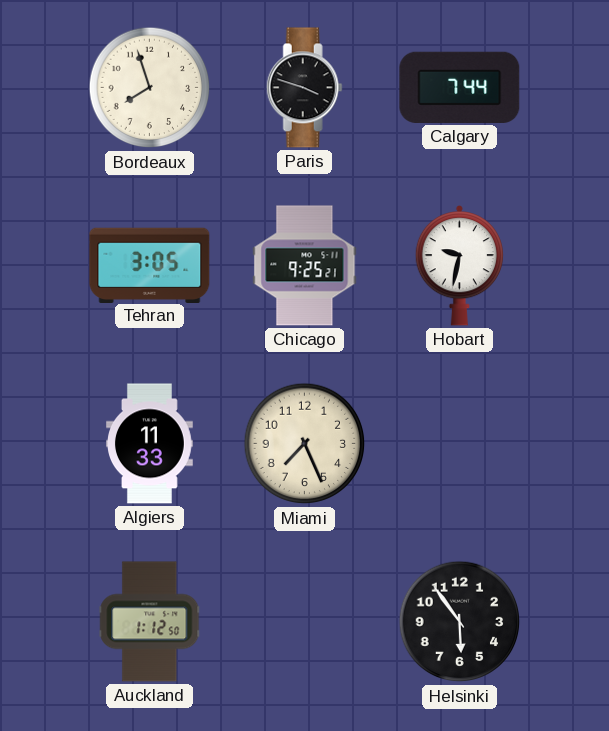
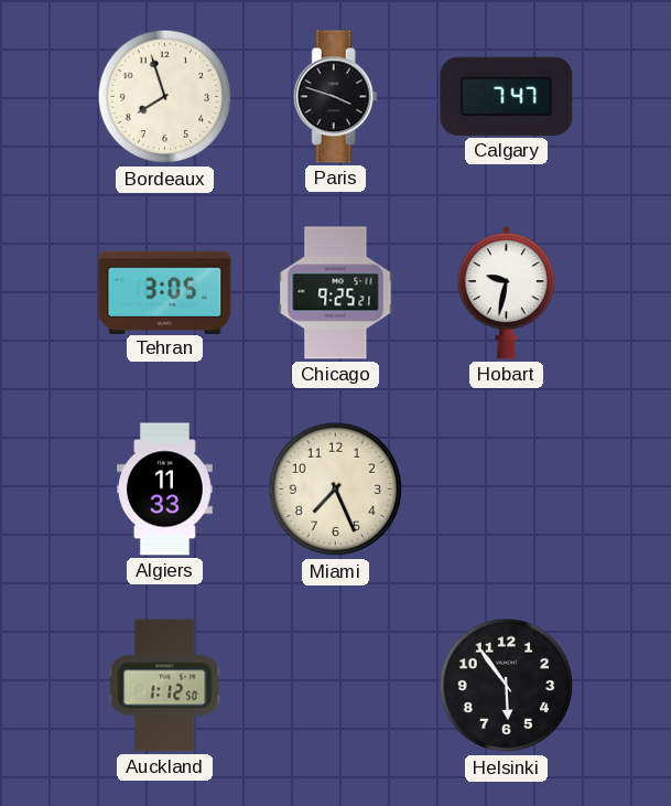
Calgary: 7:44 -> 7:47 (507, 96)
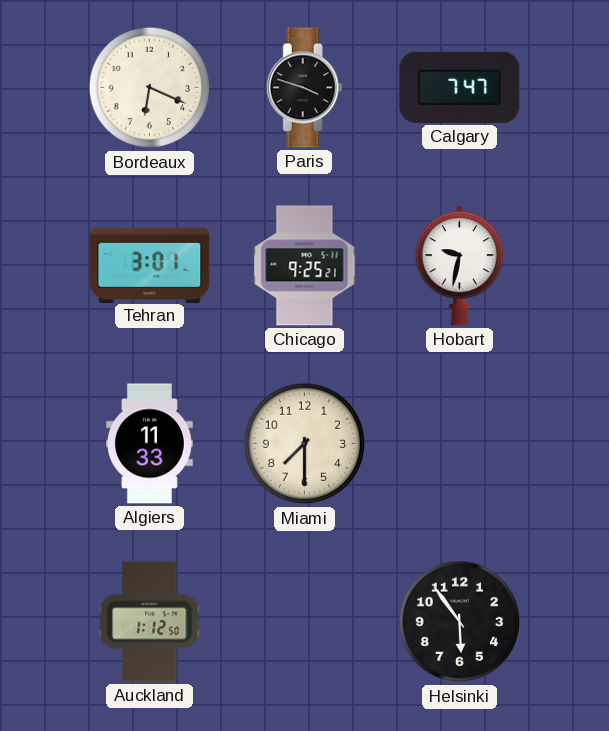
Bordeaux: 7:57 -> 6:19 (150, 88)
Tehran: 3:05 -> 3:01 (150, 265)
Miami: 7:26 -> 7:30 (305, 444)
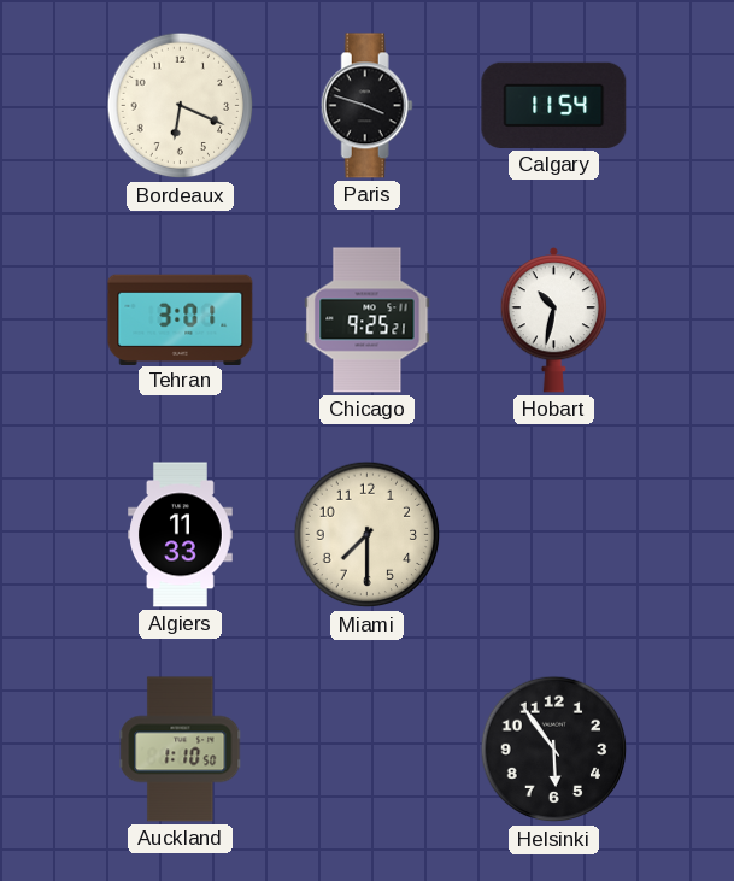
Calgary: 7:47 -> 11:54 (554, 105)
Hobart: 9:32 -> 10:32 (553, 321)
Auckland: 1:12 -> 1:10 (181, 750)
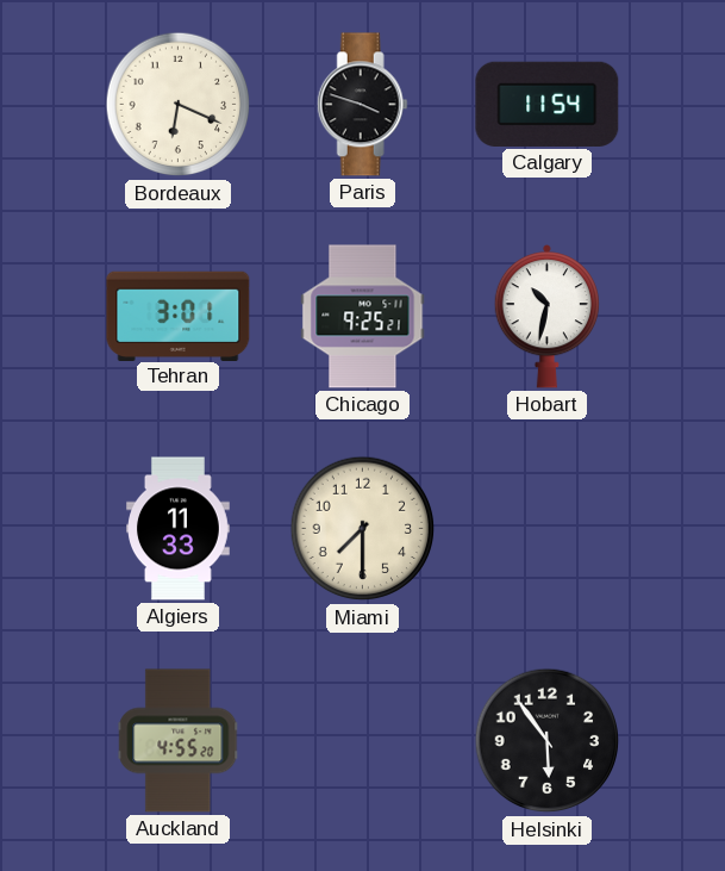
Auckland: 1:10 -> 4:55 (179, 741)
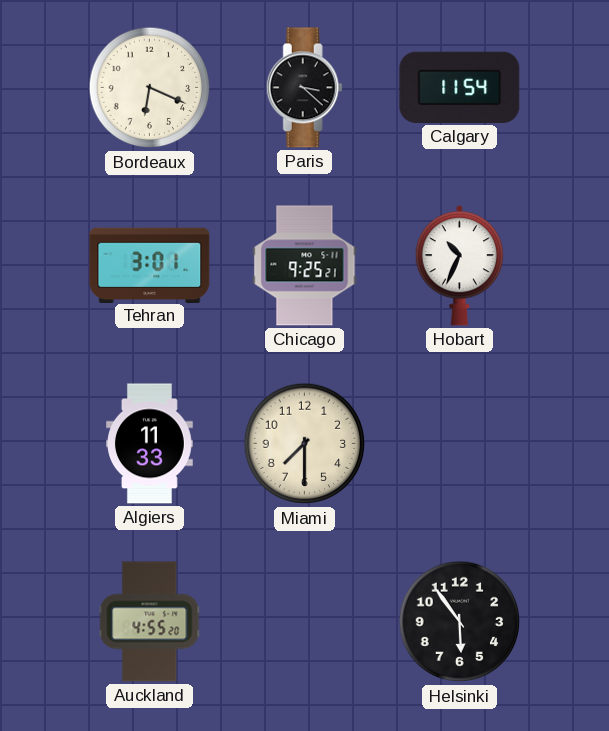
Paris: 3:48 -> 3:22 (304, 88)
Hobart: 10:32 -> 10:34 (459, 266)
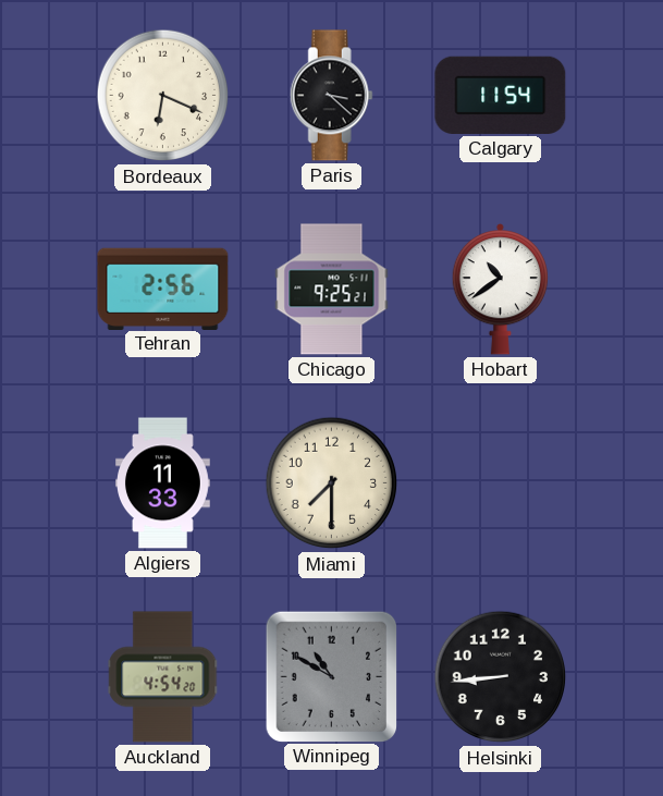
Tehran: 3:01 -> 2:56 (163, 289)
Hobart: 10:34 -> 10:39 (500, 290)
Auckland: 4:55 -> 4:54 (163, 677)
Winnipeg: none -> 10:50 (331, 676)
Helsinki: 5:54 -> 8:44 (501, 677)
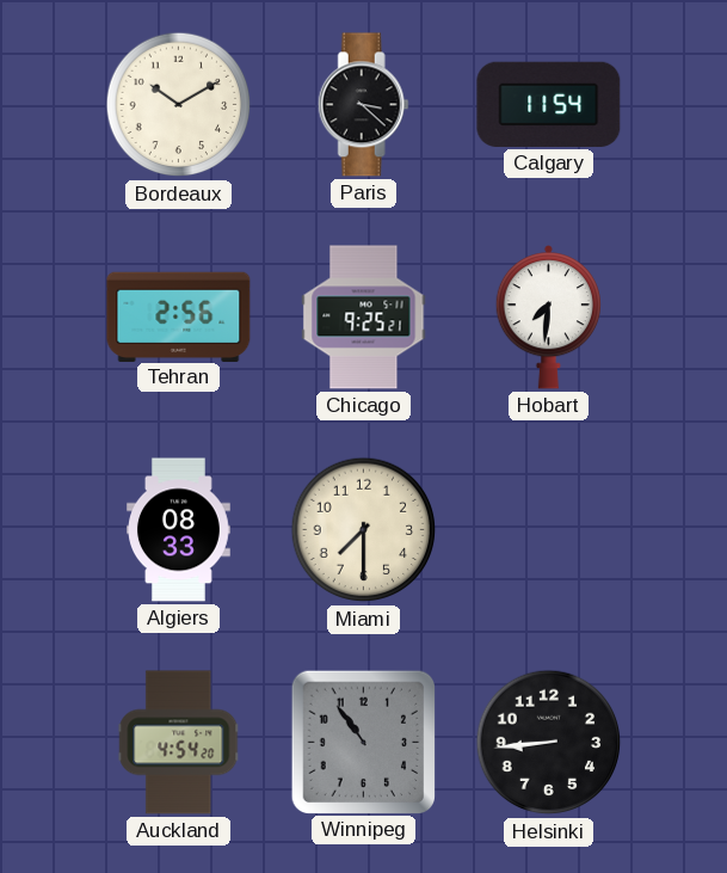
Bordeaux: 6:19 -> 10:10 (179, 105)
Hobart: 10:39 -> 7:31 (548, 318)
Algiers: 11:33 -> 08:33 (179, 530)
Winnipeg: 10:50 -> 10:54 (363, 742)
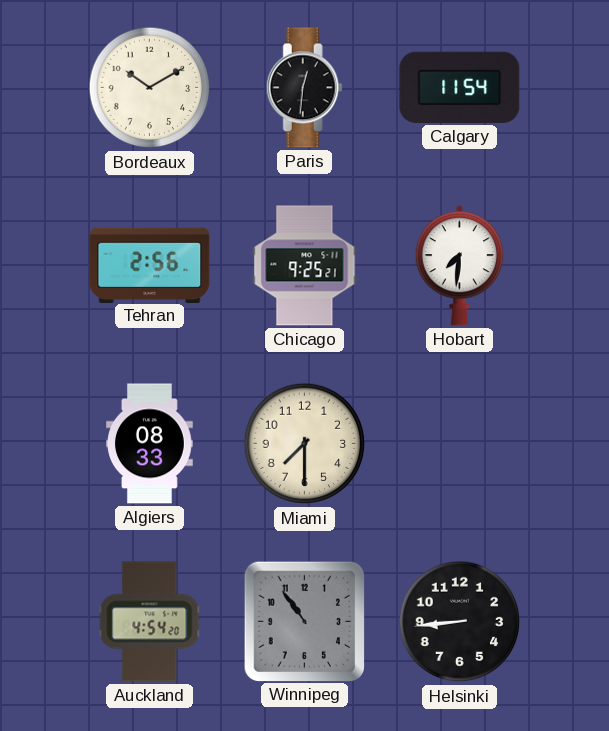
Paris: 3:22 -> 12:31 (304, 88)
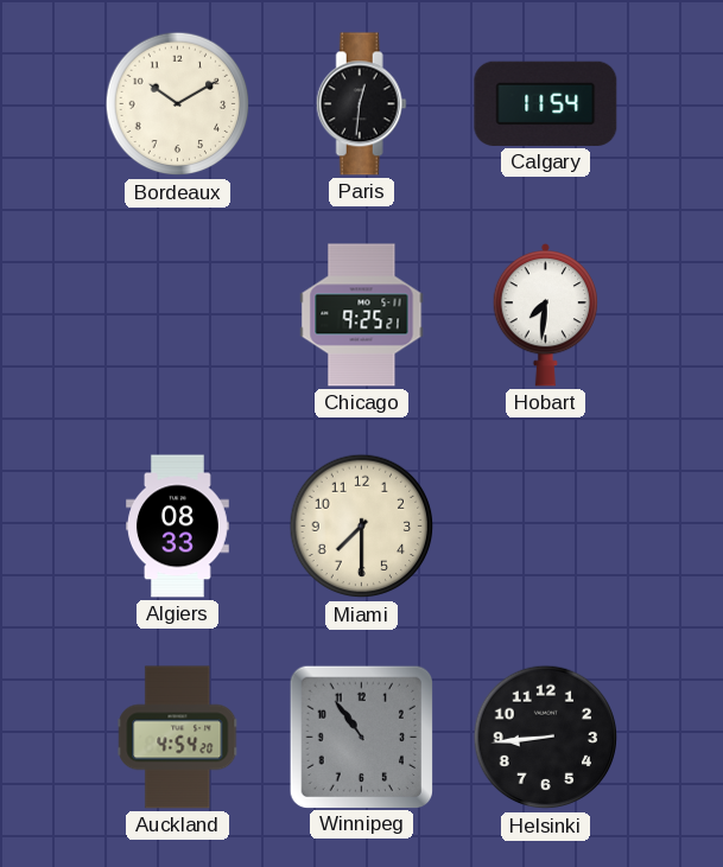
Tehran: 2:56 -> none (150, 265)
